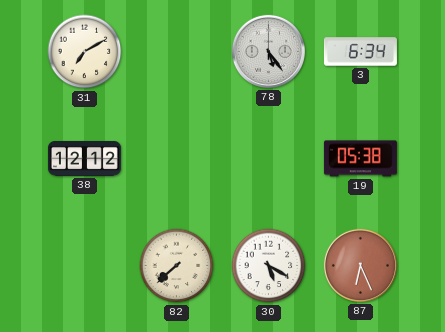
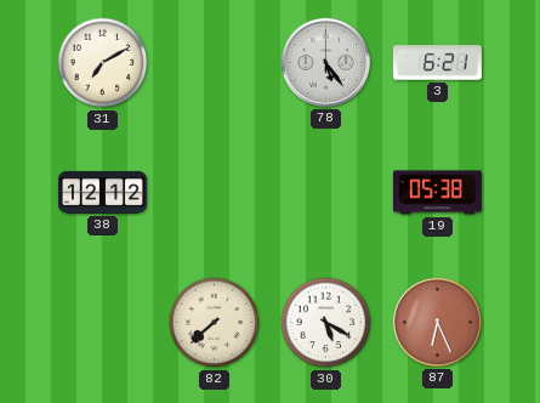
3: 6:34 -> 6:21 (437, 63)
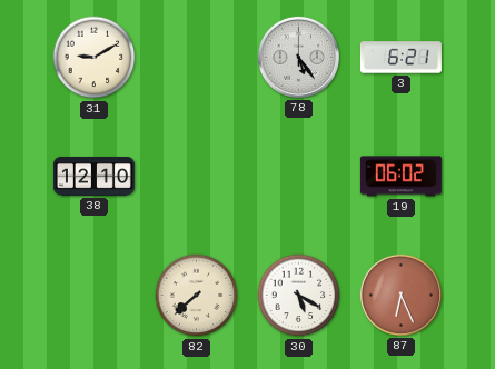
31: 7:10 -> 9:10 (95, 58)
38: 12:12 -> 12:10 (93, 176)
19: 05:38 -> 06:02 (400, 177)
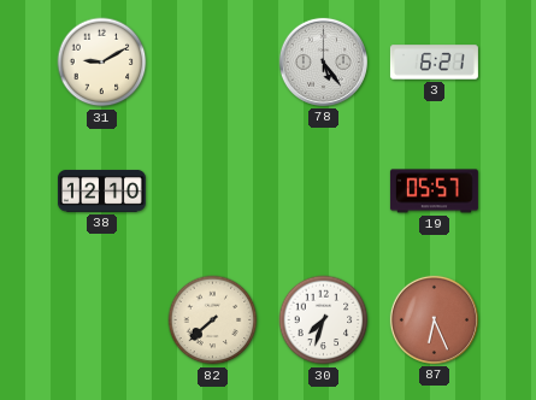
19: 06:02 -> 05:57 (434, 192)
30: 5:20 -> 7:33 (324, 320)
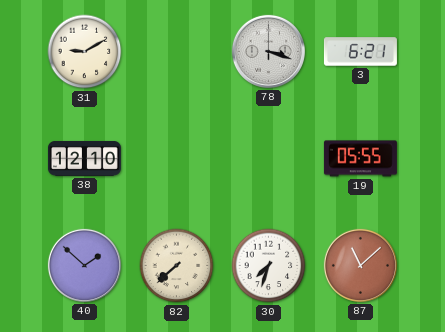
78: 5:24 -> 3:18 (268, 51)
19: 05:57 -> 05:55 (360, 159)
40: none -> 1:52 (84, 265)
87: 6:26 -> 11:08 (360, 265)
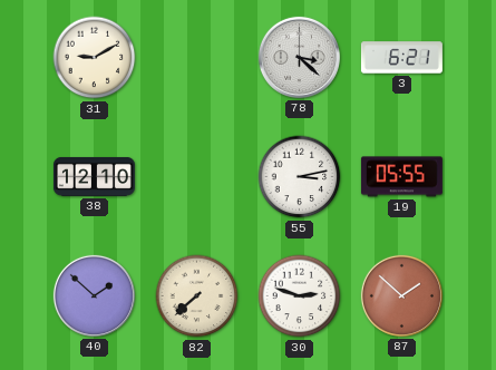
78: 3:18 -> 3:22 (299, 57)
55: none -> 3:13 (300, 177)
30: 7:33 -> 2:48 (300, 296)
87: 11:08 -> 1:52 (401, 295)
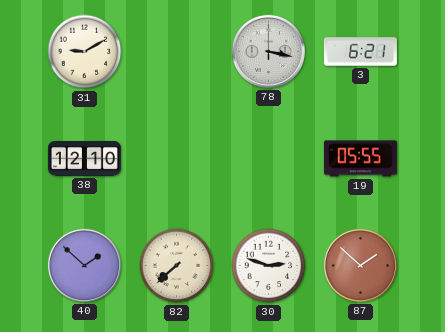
78: 3:22 -> 3:17 (268, 51)
55: 3:13 -> none (300, 177)
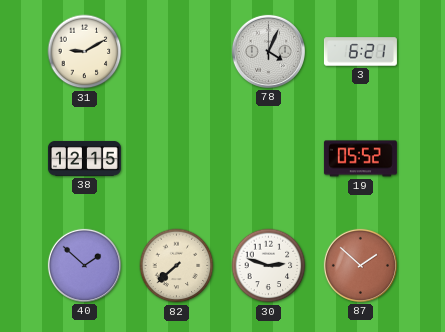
78: 3:17 -> 4:04 (268, 51)
38: 12:10 -> 12:15 (84, 158)
19: 05:55 -> 05:52 (360, 159)
